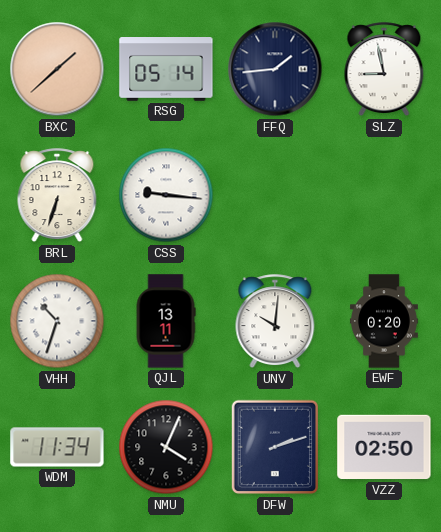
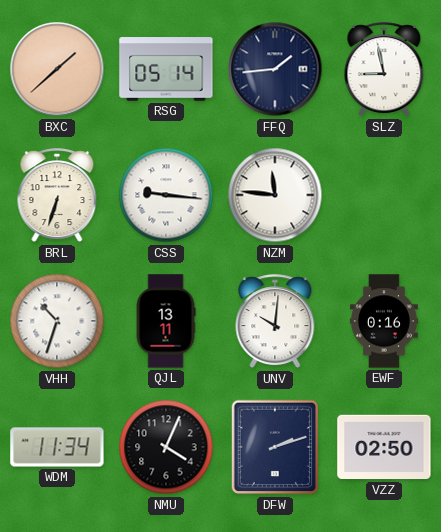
NZM: none -> 11:46 (275, 195)
EWF: 0:20 -> 0:16 (384, 321)
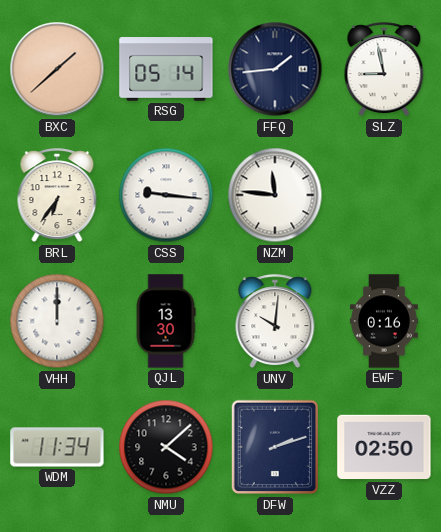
BRL: 6:33 -> 6:36 (57, 196)
VHH: 10:33 -> 12:00 (57, 321)
QJL: 13:11 -> 13:30 (166, 321)
NMU: 4:04 -> 4:08 (166, 447)
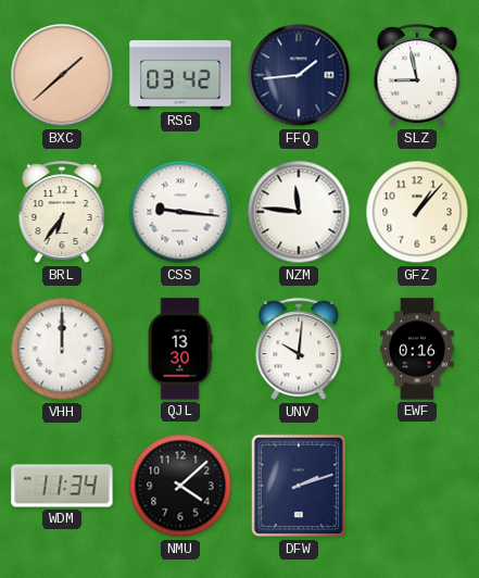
RSG: 05:14 -> 03:42 (180, 75)
GFZ: none -> 1:07 (417, 212)
VZZ: 02:50 -> none (384, 447)
